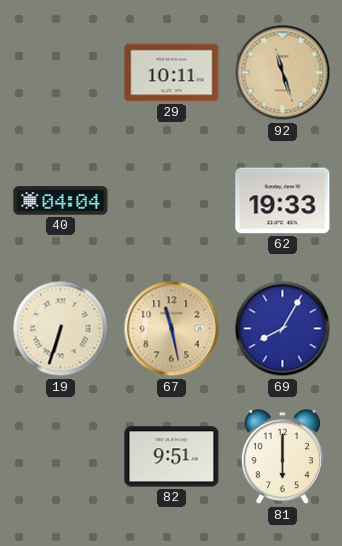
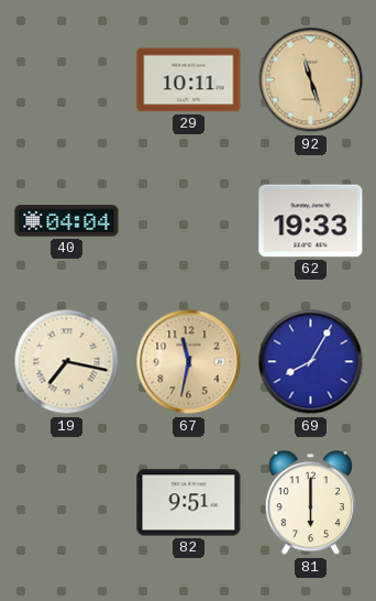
19: 6:33 -> 7:17 (67, 362)
67: 11:28 -> 11:32 (189, 362)
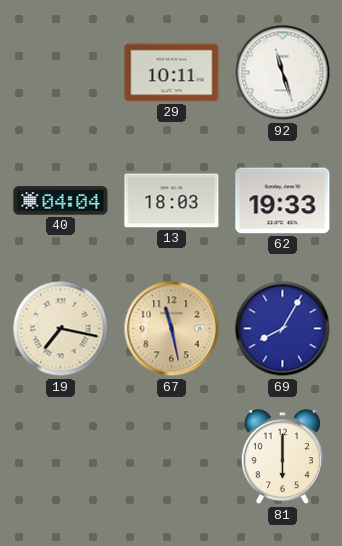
92 dial: champagne -> white (283, 73)
13: none -> 18:03 (172, 201)
67: 11:32 -> 11:28 (172, 329)
82: 9:51 -> none (189, 503)
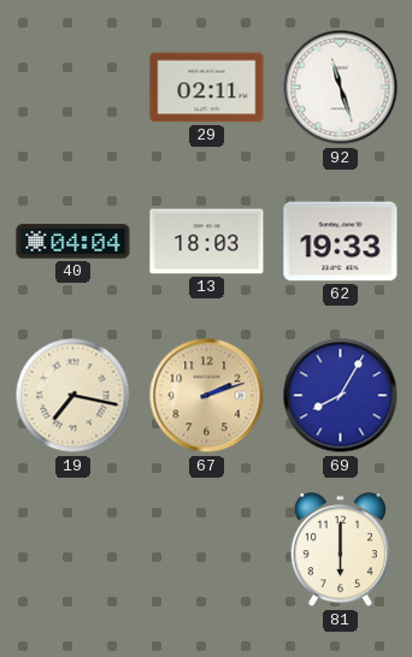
29: 10:11 -> 02:11 (207, 88)
67: 11:28 -> 2:12 (207, 396)
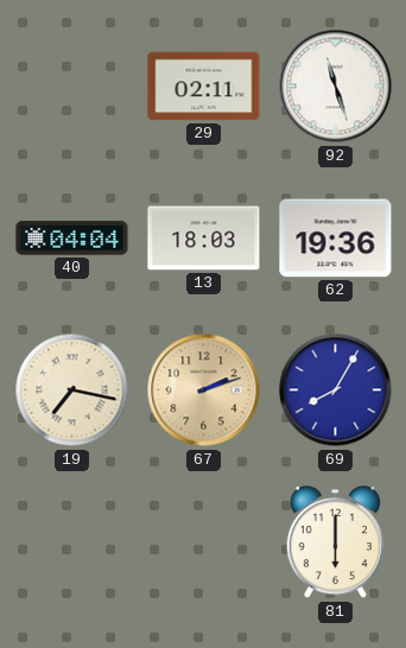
62: 19:33 -> 19:36 (336, 239)
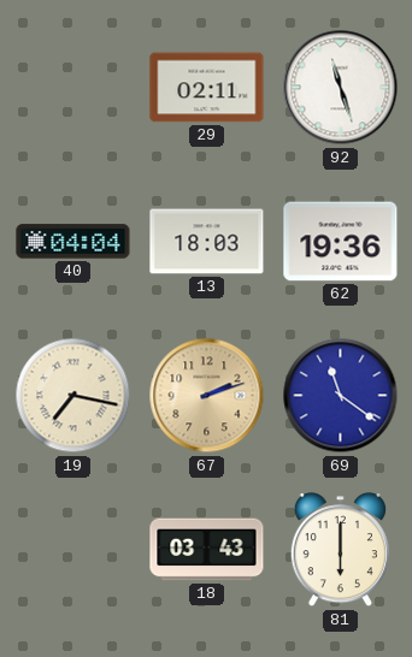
69: 8:05 -> 11:21 (341, 396)
18: none -> 03:43 (207, 550)
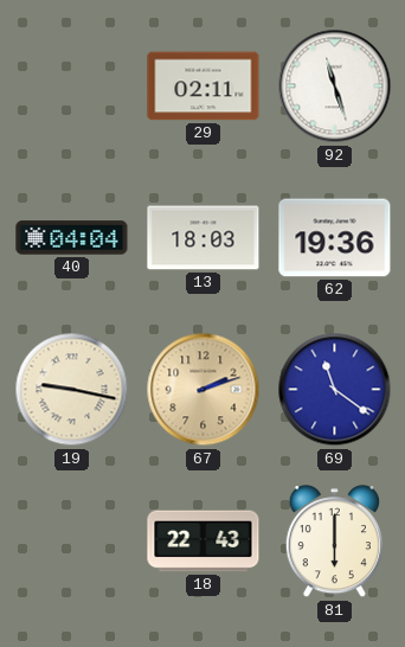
19: 7:17 -> 9:17 (72, 390)
18: 03:43 -> 22:43 (204, 542)
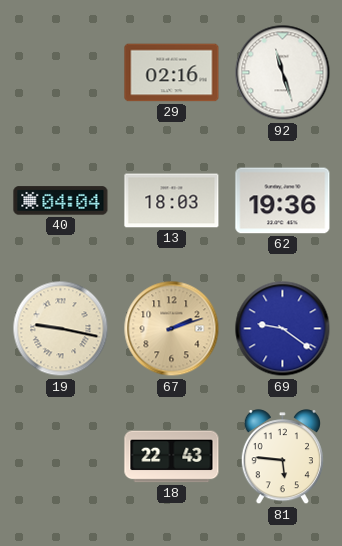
29: 02:11 -> 02:16 (172, 73)
69: 11:21 -> 9:21 (283, 329)
81: 6:00 -> 5:46 (282, 457)
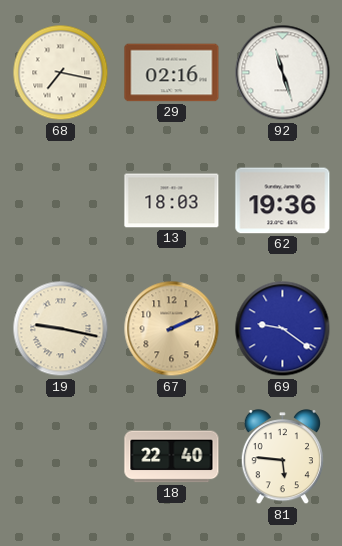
68: none -> 7:17 (61, 73)
40: 04:04 -> none (61, 201)
67: 2:12 -> 2:11 (172, 329)
18: 22:43 -> 22:40 (172, 457)
